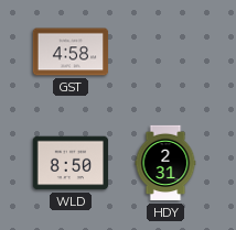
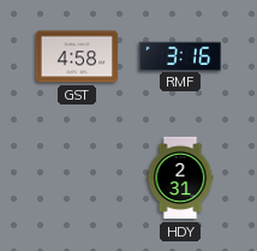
RMF: none -> 3:16 (180, 55)
WLD: 8:50 -> none (71, 163)
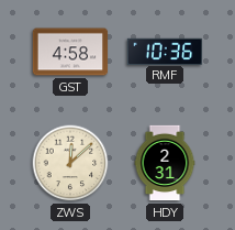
RMF: 3:16 -> 10:36 (165, 51)
ZWS: none -> 12:08 (70, 163)
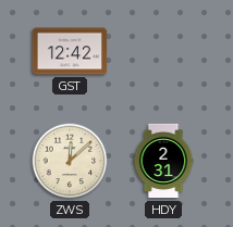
GST: 4:58 -> 12:42 (70, 51)
RMF: 10:36 -> none (165, 51)
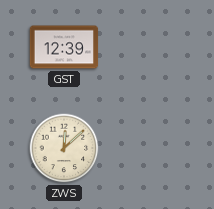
GST: 12:42 -> 12:39 (64, 47)
HDY: 2:31 -> none (163, 161)
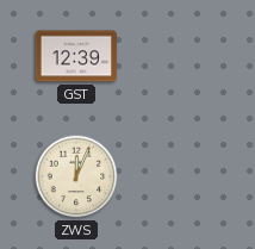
ZWS: 12:08 -> 12:04 (76, 176)
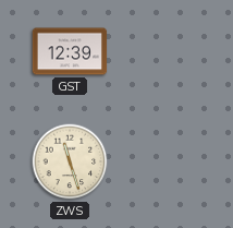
ZWS: 12:04 -> 11:27 (70, 161)
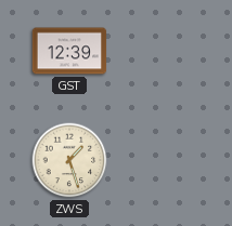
ZWS: 11:27 -> 1:27 (69, 160)
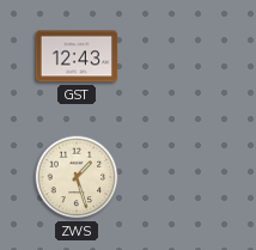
GST: 12:39 -> 12:43 (77, 56)
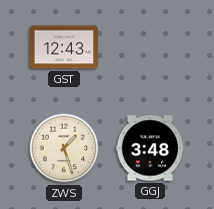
GGJ: none -> 3:48 (150, 148)
